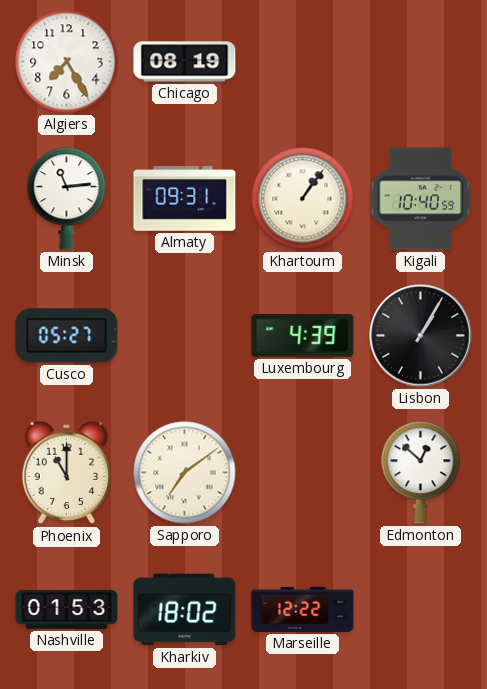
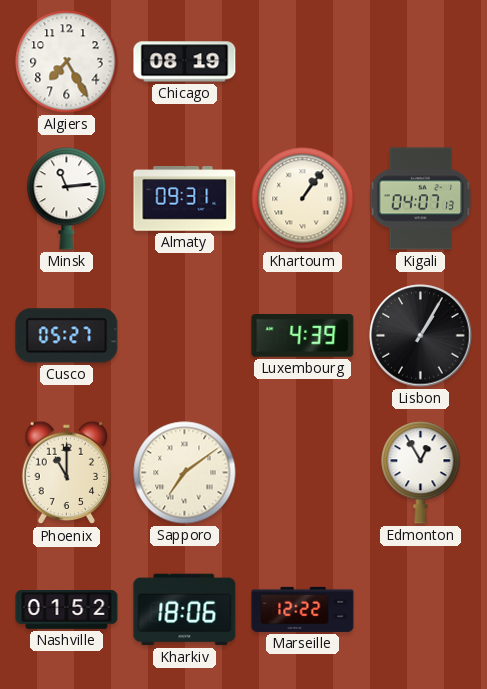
Kigali: 10:40 -> 04:07 (421, 199)
Edmonton: 12:52 -> 12:55 (421, 473)
Nashville: 01:53 -> 01:52 (67, 610)
Kharkiv: 18:02 -> 18:06 (185, 610)
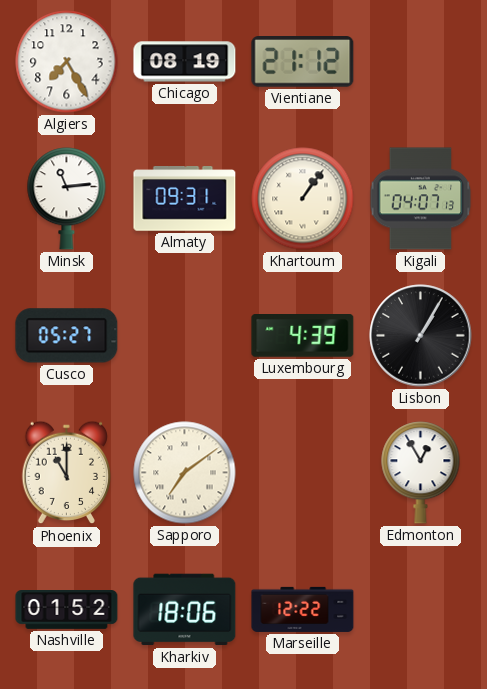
Vientiane: none -> 21:12 (303, 62)
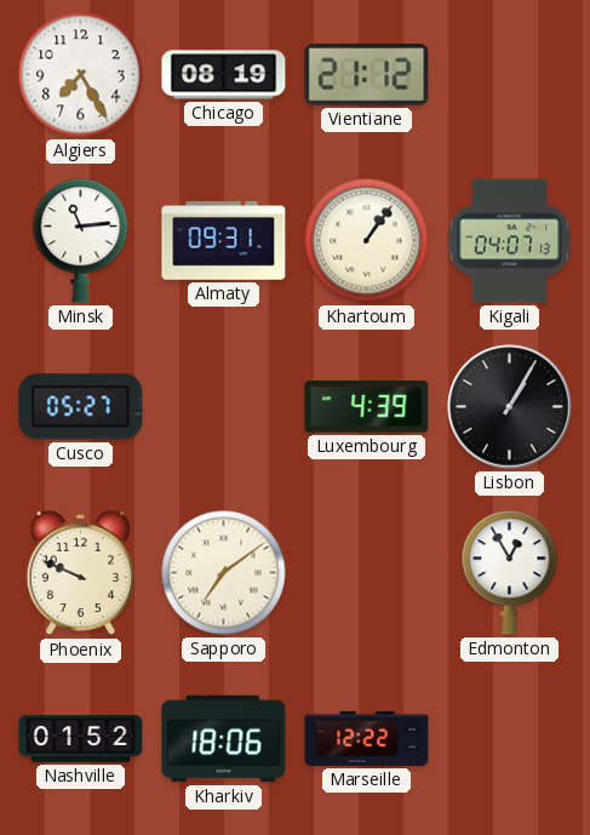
Phoenix: 11:00 -> 9:49 (81, 573)
